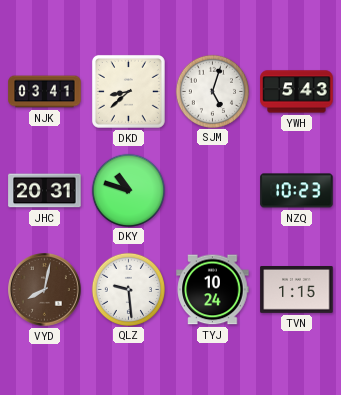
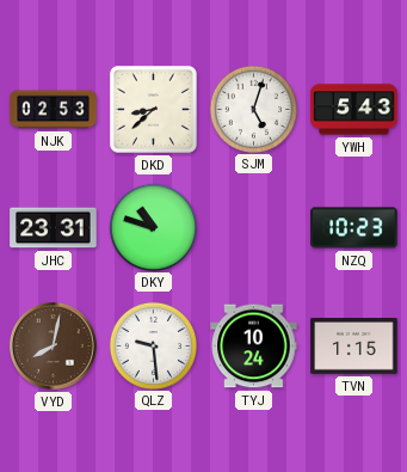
NJK: 03:41 -> 02:53 (54, 110)
JHC: 20:31 -> 23:31 (54, 228)
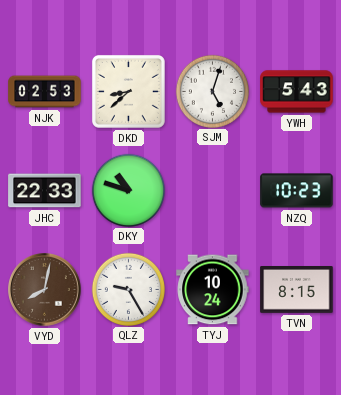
JHC: 23:31 -> 22:33 (45, 191)
QLZ: 9:29 -> 9:25 (128, 289)
TVN: 1:15 -> 8:15 (297, 290)
